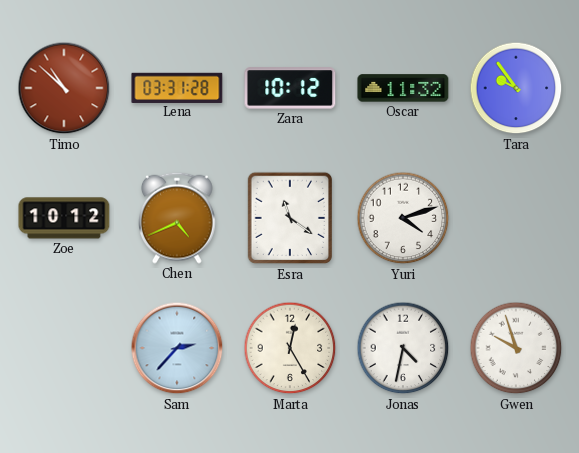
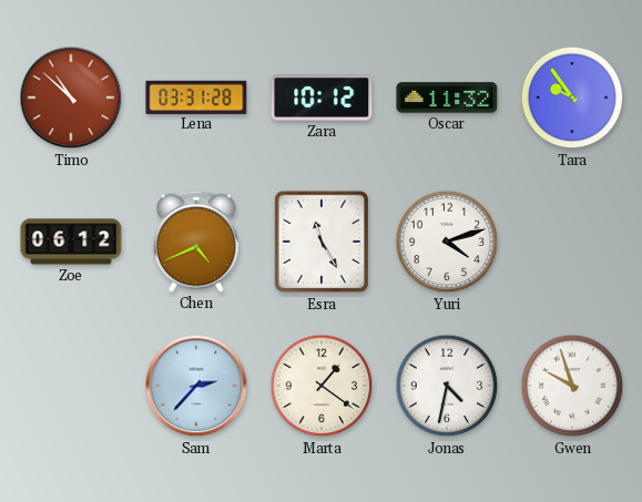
Zoe: 10:12 -> 06:12 (71, 242)
Esra: 11:21 -> 11:25 (322, 242)
Marta: 12:25 -> 1:21 (322, 386)
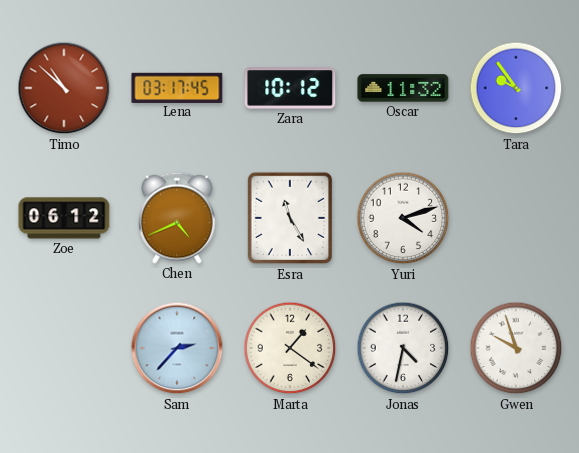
Lena: 03:31 -> 03:17 (177, 87)
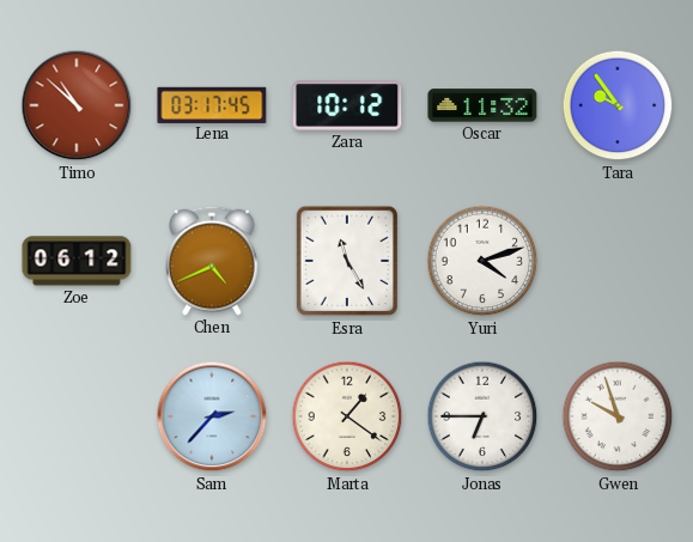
Jonas: 4:32 -> 6:45 (482, 416)
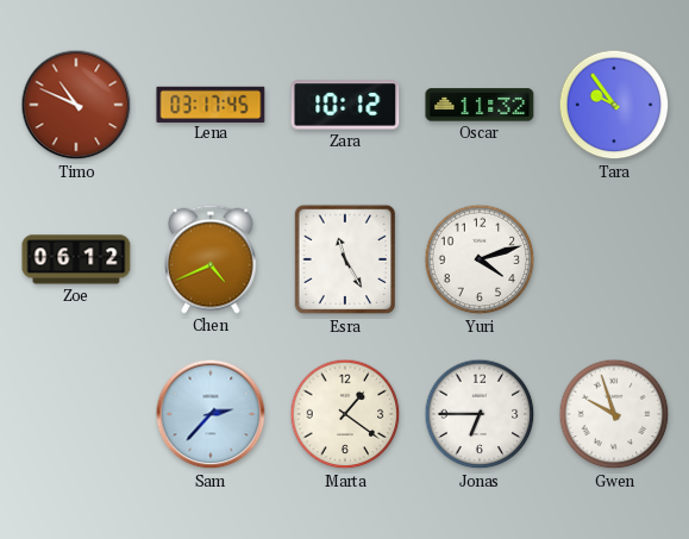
Timo: 10:52 -> 10:49 (76, 105)
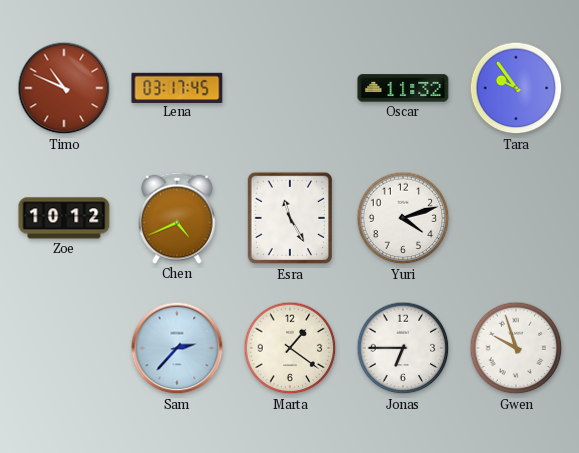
Zara: 10:12 -> none (345, 105)
Zoe: 06:12 -> 10:12 (64, 218)
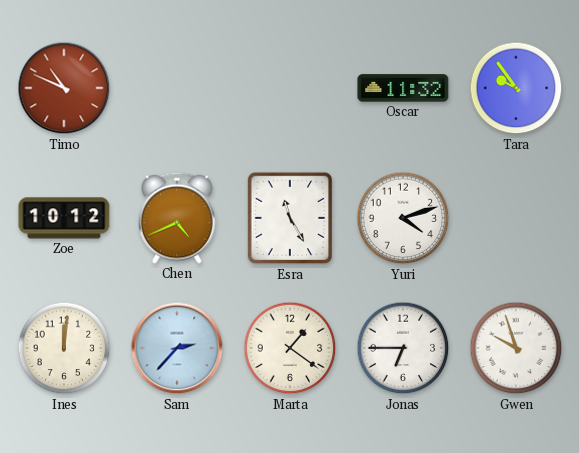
Lena: 03:17 -> none (177, 87)
Ines: none -> 12:01 (64, 348)
